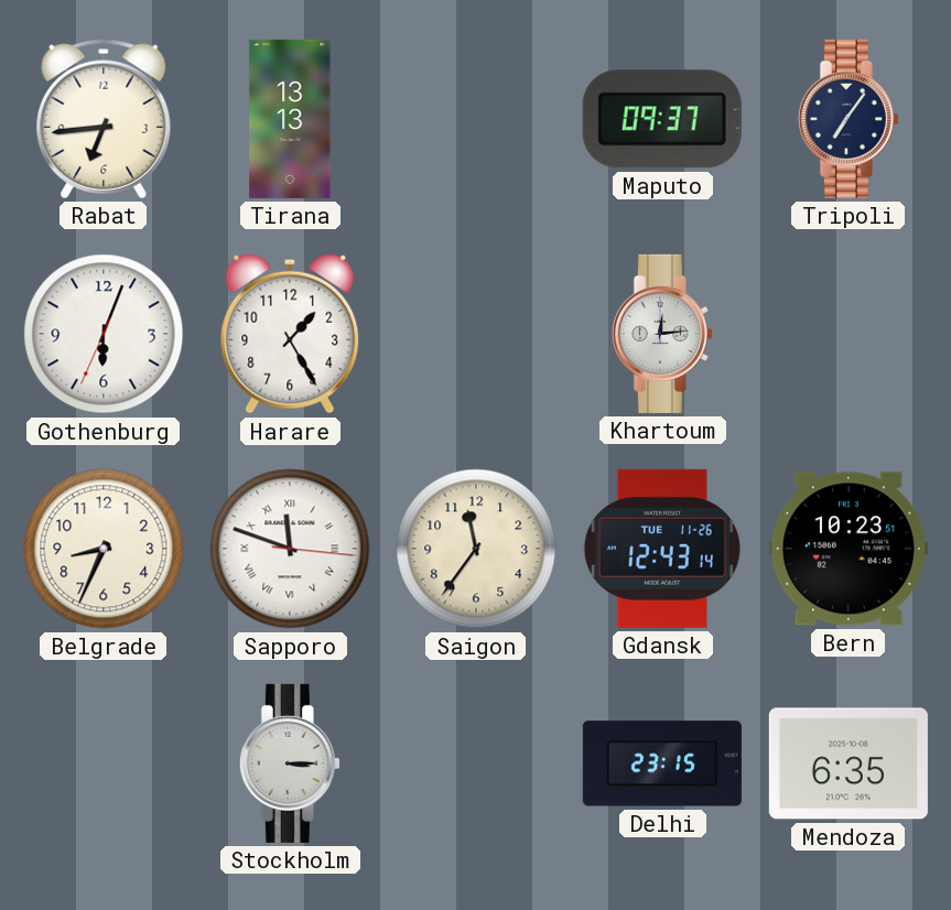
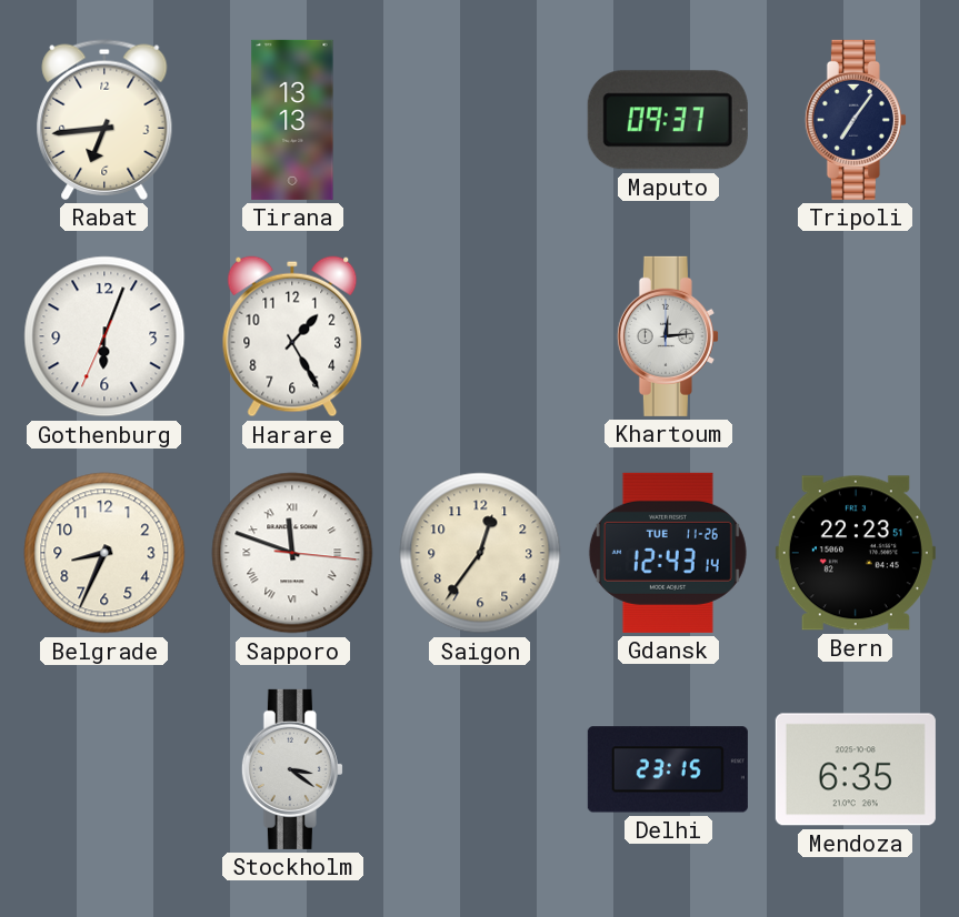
Saigon: 11:36 -> 12:36 (480, 553)
Bern: 10:23 -> 22:23 (856, 553)
Stockholm: 3:15 -> 3:21 (292, 769)
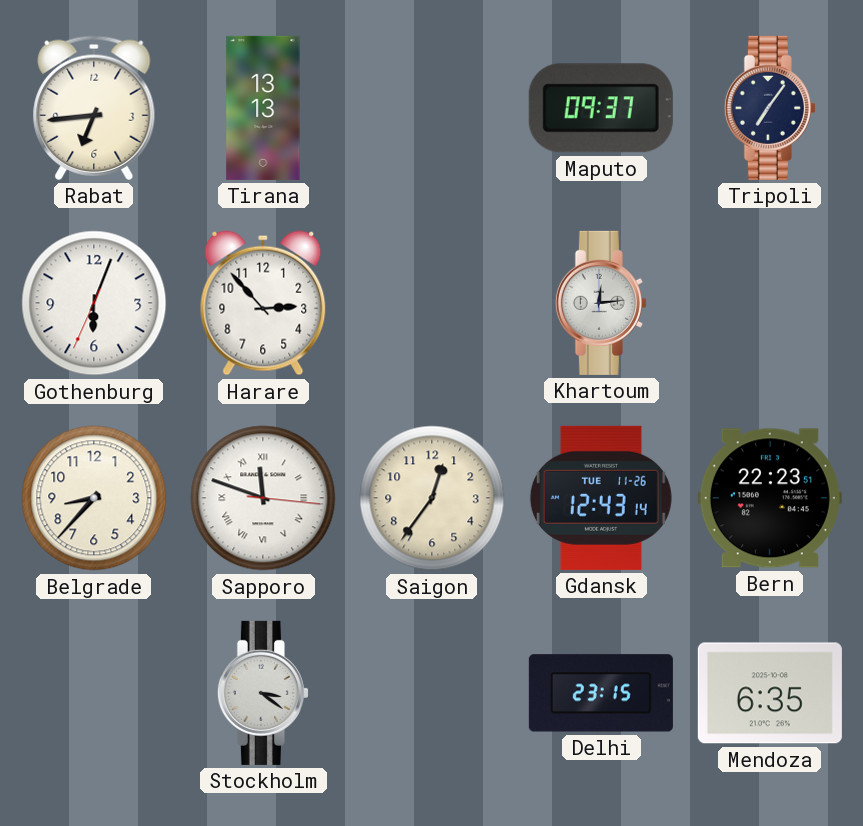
Harare: 1:25 -> 2:53 (263, 303)
Belgrade: 8:34 -> 8:37 (94, 498)
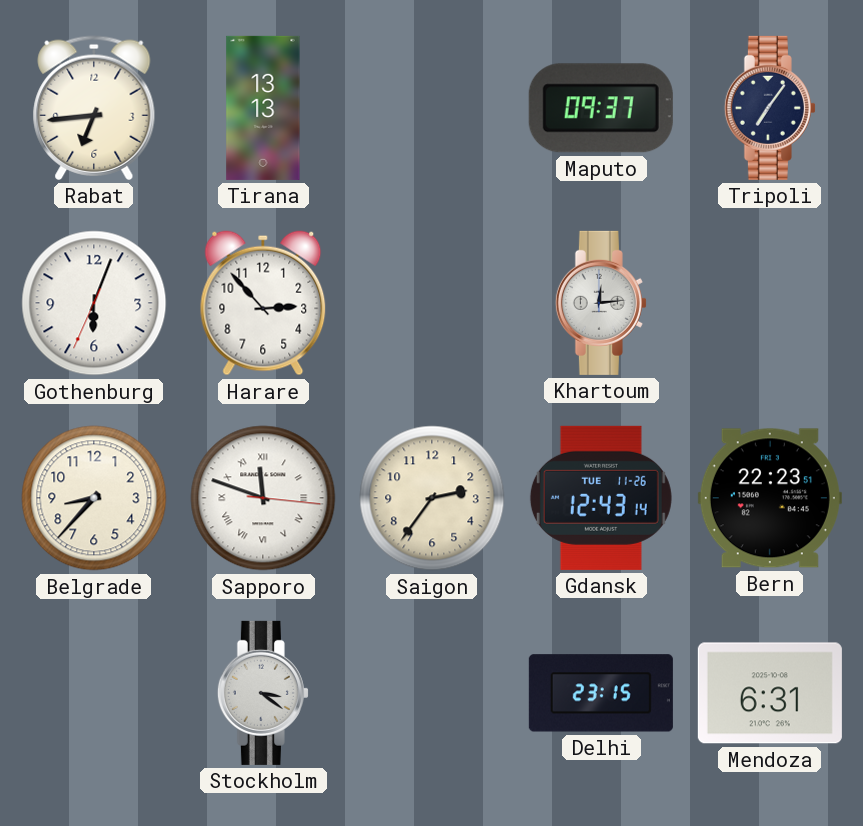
Saigon: 12:36 -> 2:36 (432, 498)
Mendoza: 6:35 -> 6:31 (770, 693)
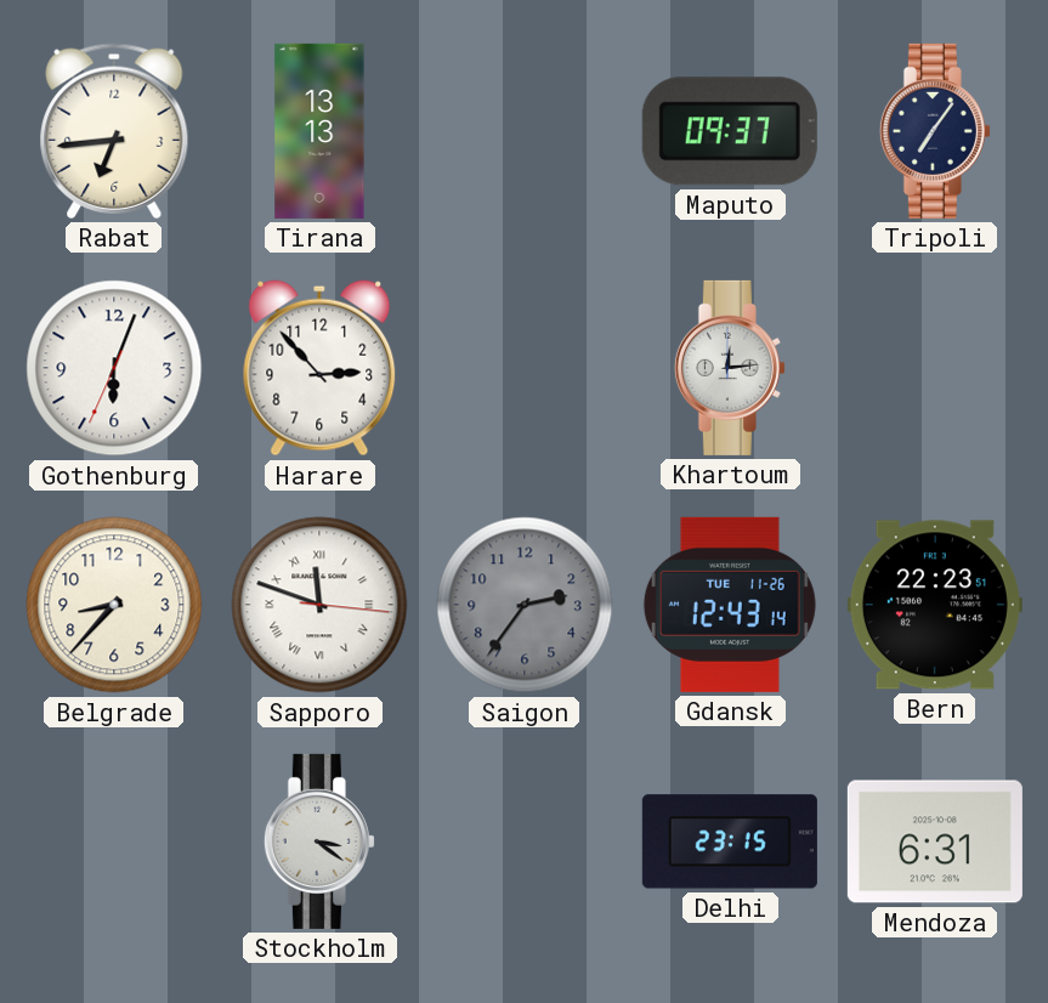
Saigon dial: cream -> grey (525, 605)
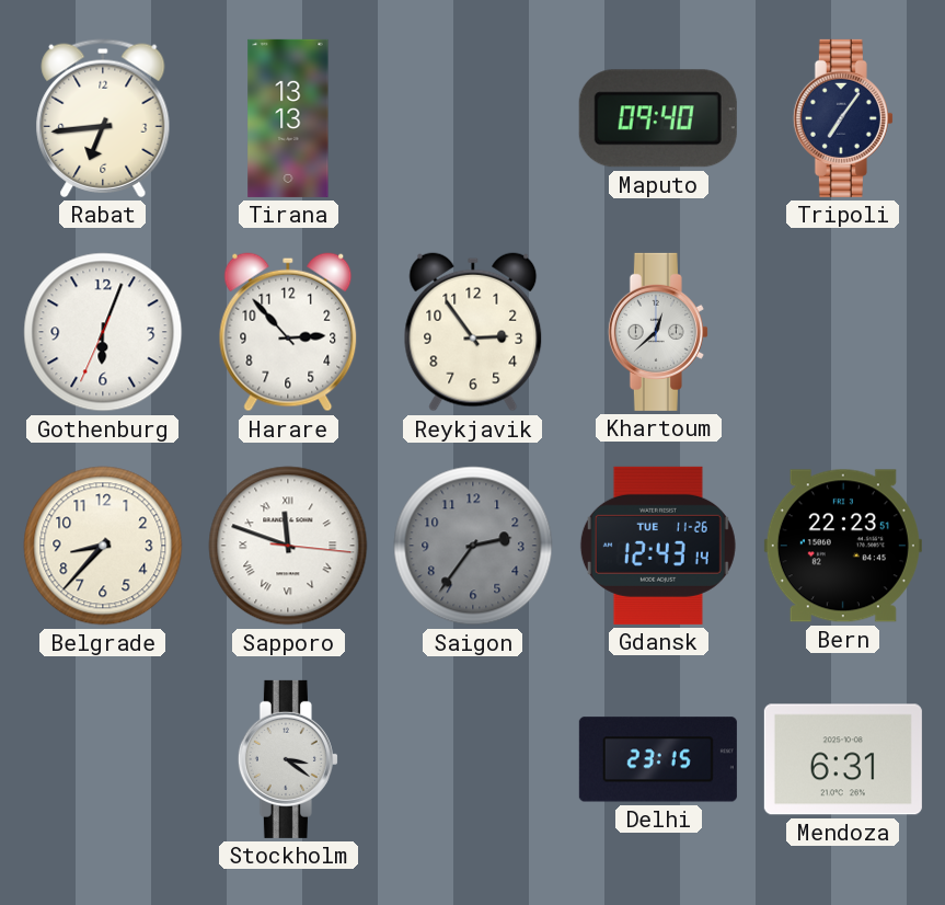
Maputo: 09:37 -> 09:40 (658, 118)
Reykjavik: none -> 2:54 (473, 332)
Khartoum: 12:14 -> 12:38 (658, 332)
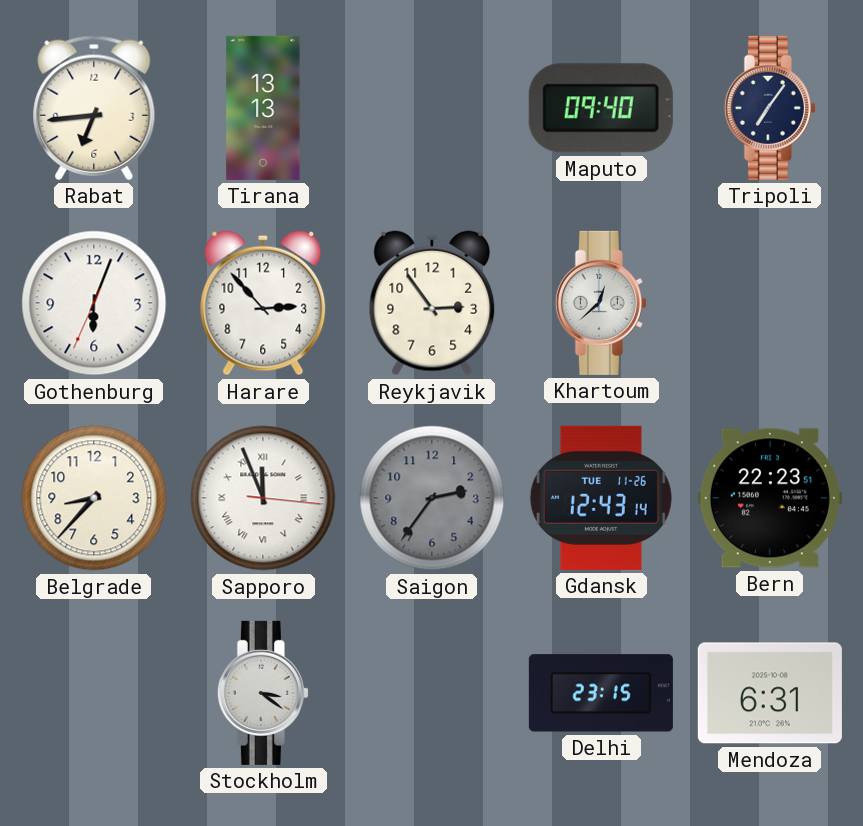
Sapporo: 11:48 -> 11:56 (263, 498)
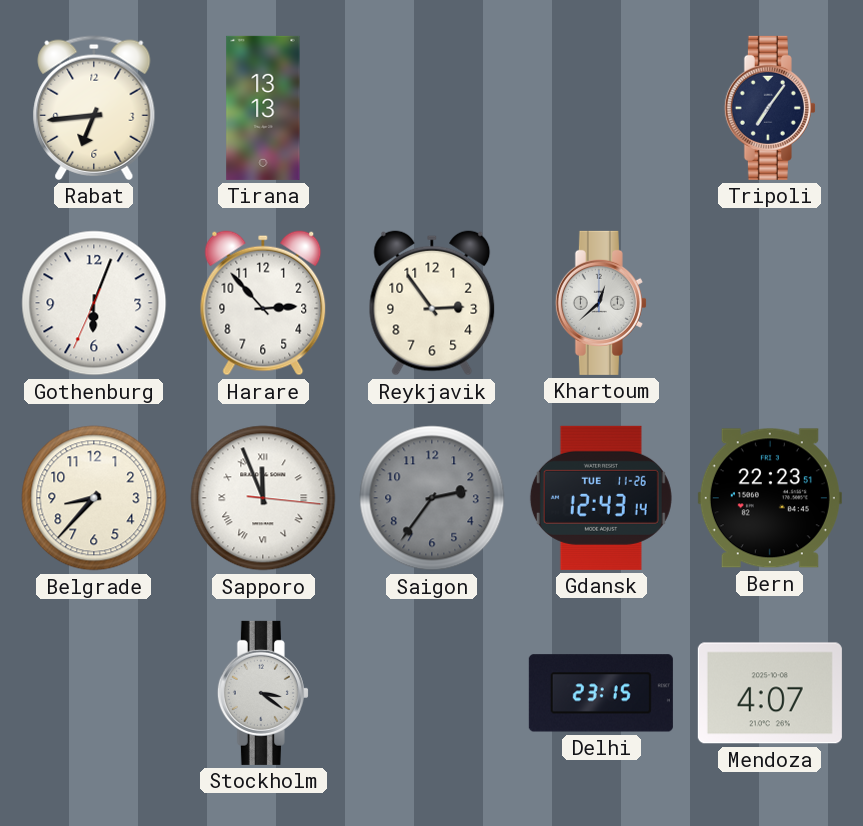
Maputo: 09:40 -> none (601, 108)
Mendoza: 6:31 -> 4:07 (770, 693)
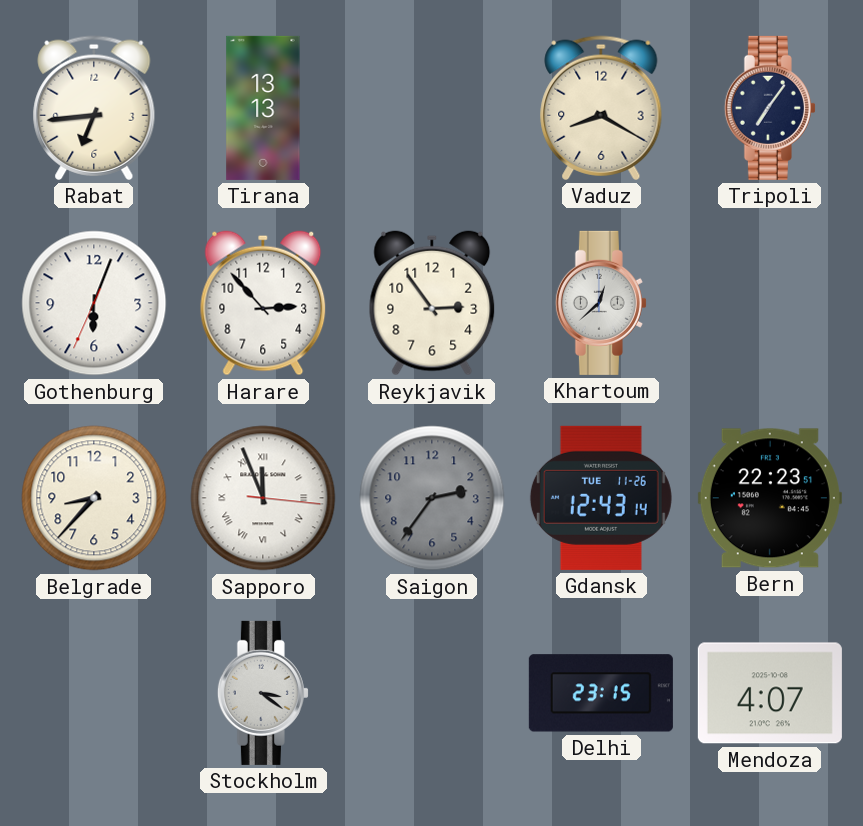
Vaduz: none -> 8:20 (601, 108)
